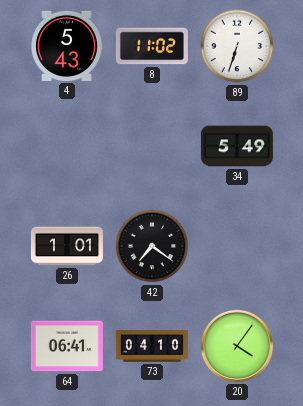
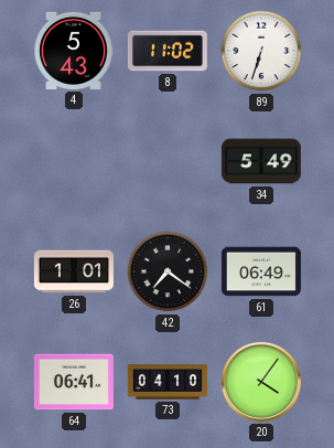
61: none -> 06:49 (261, 271)
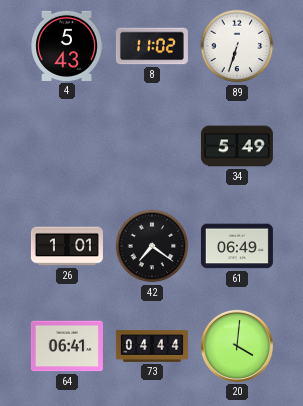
73: 04:10 -> 04:44 (152, 346)
20: 4:06 -> 4:01 (237, 346)
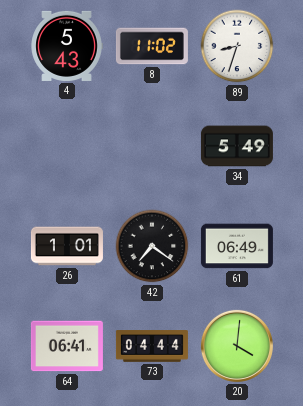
89: 6:33 -> 8:33 (237, 46)
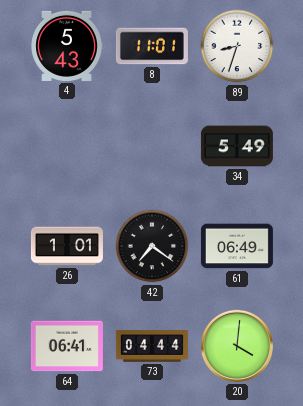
8: 11:02 -> 11:01 (152, 46)
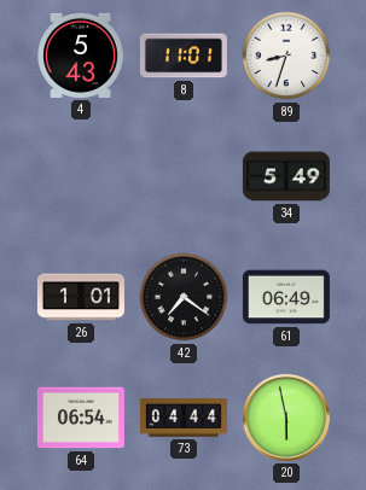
64: 06:41 -> 06:54 (81, 418)
20: 4:01 -> 5:58 (286, 418)
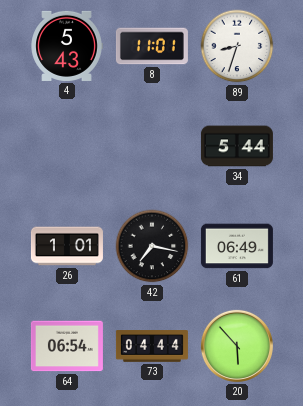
34: 5:49 -> 5:44 (237, 146)
42: 7:21 -> 7:17 (152, 246)
20: 5:58 -> 5:53 (237, 346)
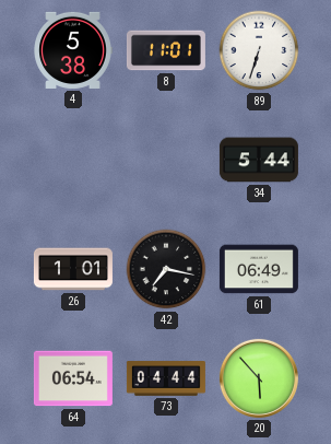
4: 5:43 -> 5:38 (73, 50)
89: 8:33 -> 6:33 (259, 50)
